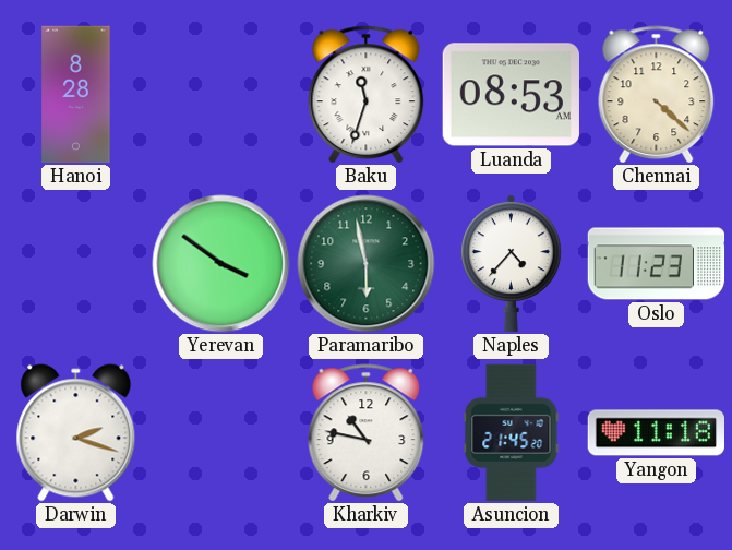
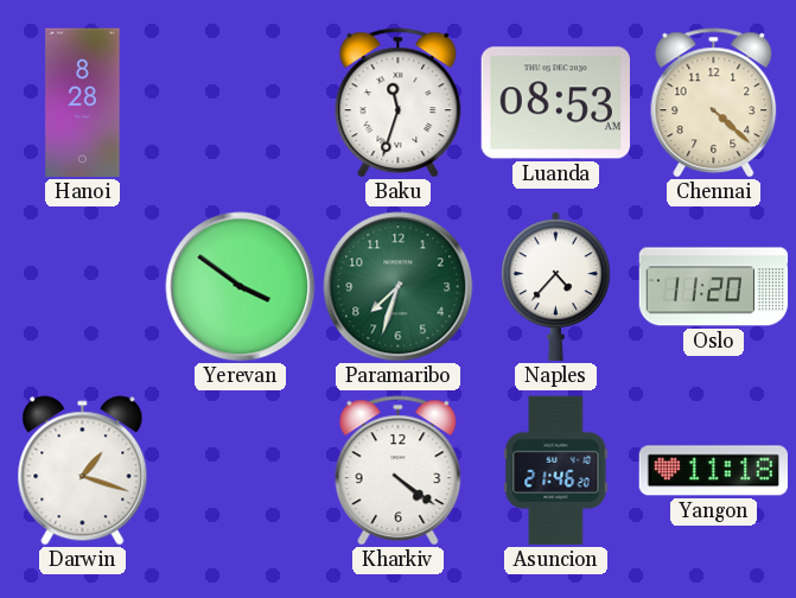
Paramaribo: 5:58 -> 7:33 (399, 287)
Oslo: 11:23 -> 11:20 (714, 287)
Darwin: 2:18 -> 1:18 (83, 471)
Kharkiv: 10:47 -> 4:21 (399, 471)
Asuncion: 21:45 -> 21:46 (556, 471)
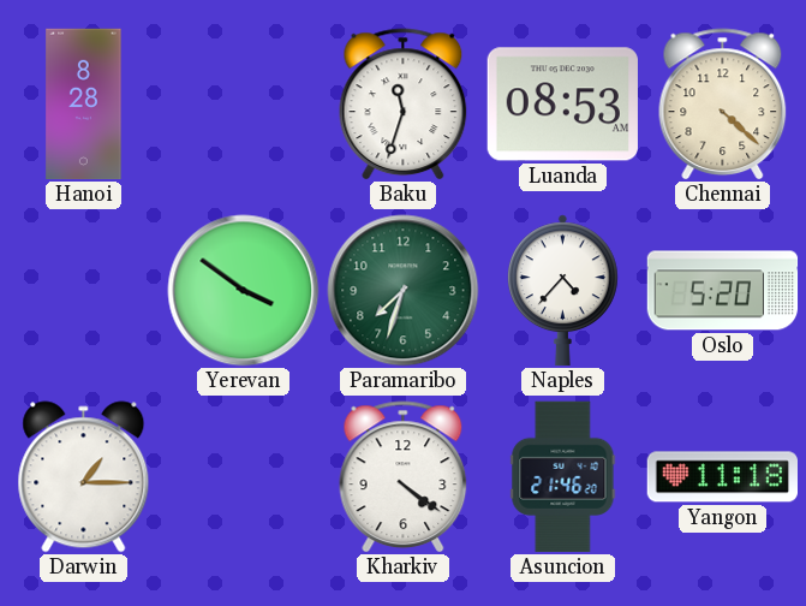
Oslo: 11:20 -> 5:20 (723, 291)
Darwin: 1:18 -> 1:15 (84, 477)
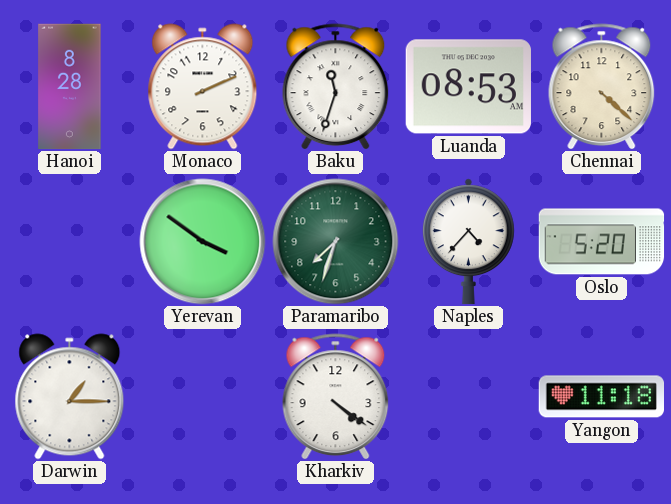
Monaco: none -> 2:11 (203, 87)
Asuncion: 21:46 -> none (563, 477)
